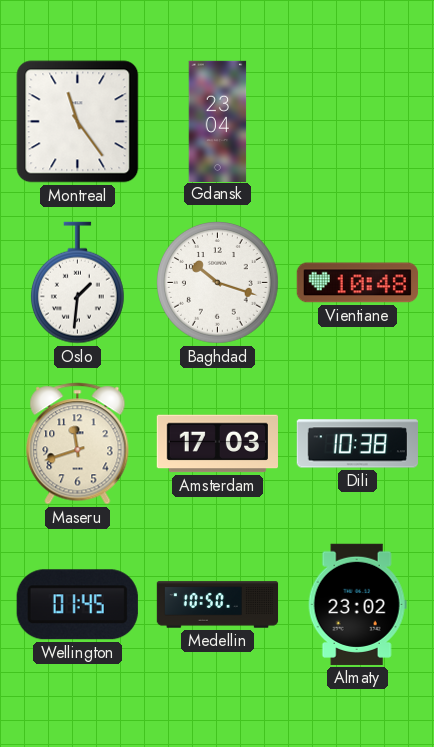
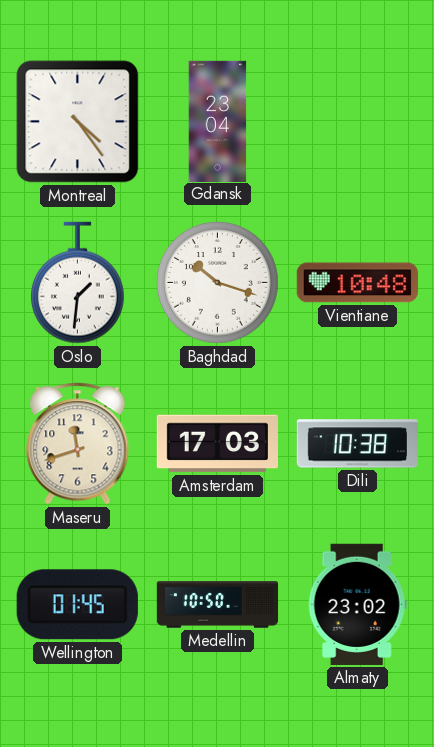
Montreal: 11:24 -> 4:24 (78, 122)
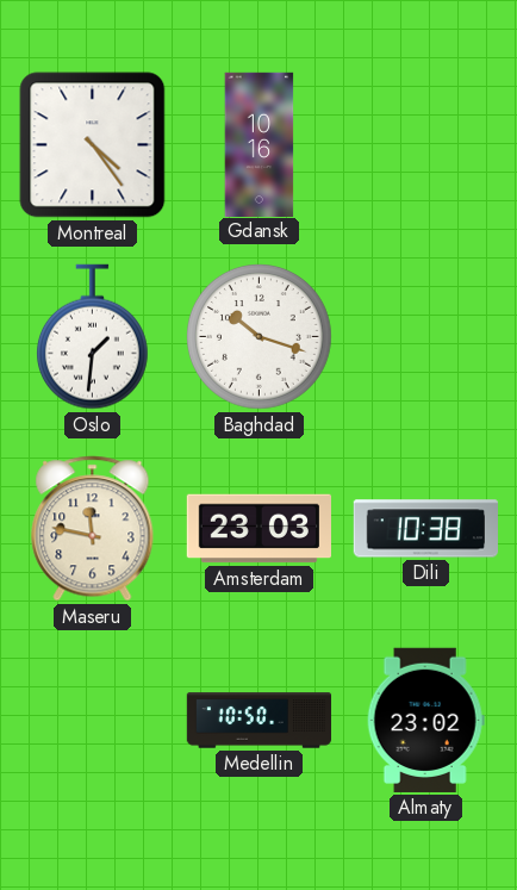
Gdansk: 23:04 -> 10:16 (260, 144)
Vientiane: 10:48 -> none (357, 283)
Maseru: 11:42 -> 11:47 (93, 529)
Amsterdam: 17:03 -> 23:03 (258, 529)
Wellington: 01:45 -> none (77, 605)
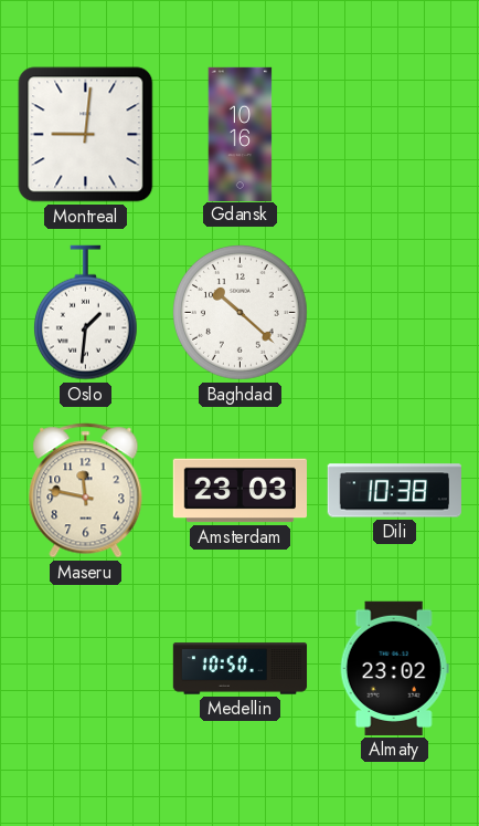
Montreal: 4:24 -> 9:01 (86, 135)
Baghdad: 10:18 -> 10:22 (241, 313)
